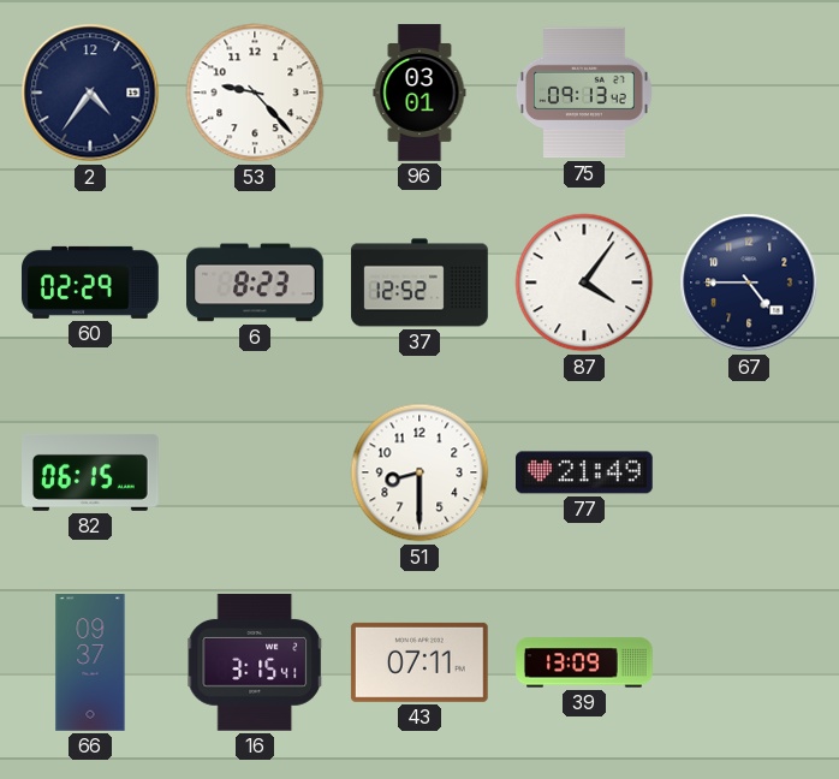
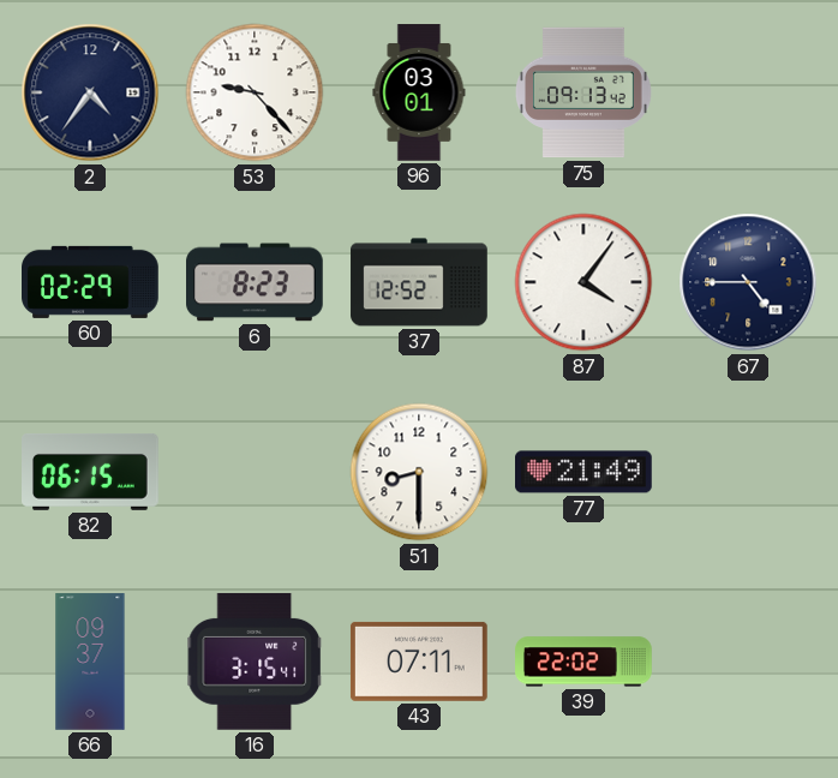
39: 13:09 -> 22:02 (583, 662)
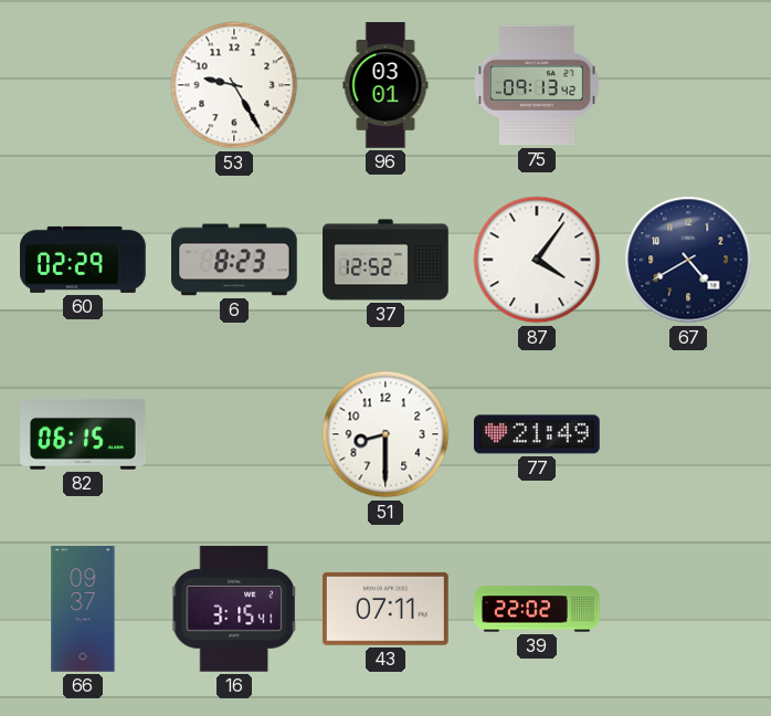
2: 4:36 -> none (90, 92)
53: 9:23 -> 9:25 (234, 85)
67: 4:45 -> 4:40 (688, 260)
